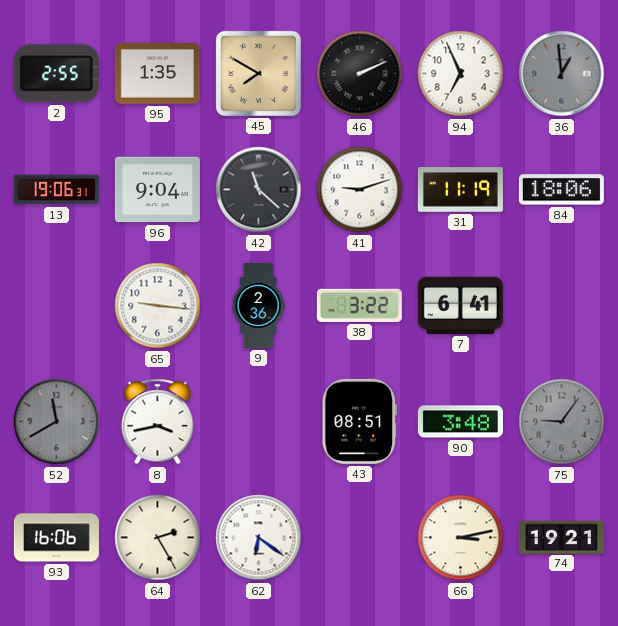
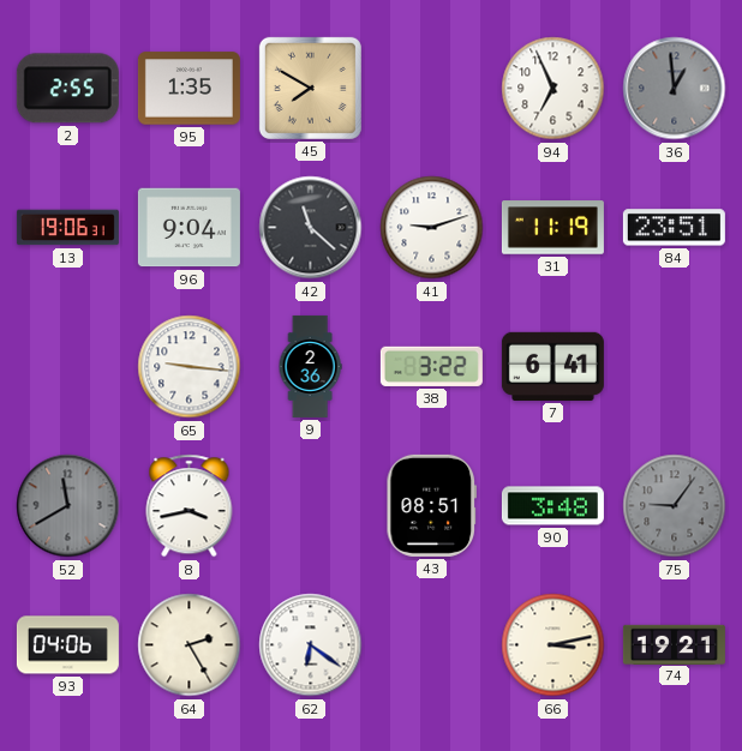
46: 2:11 -> none (360, 74)
84: 18:06 -> 23:51 (674, 228)
93: 16:06 -> 04:06 (67, 645)
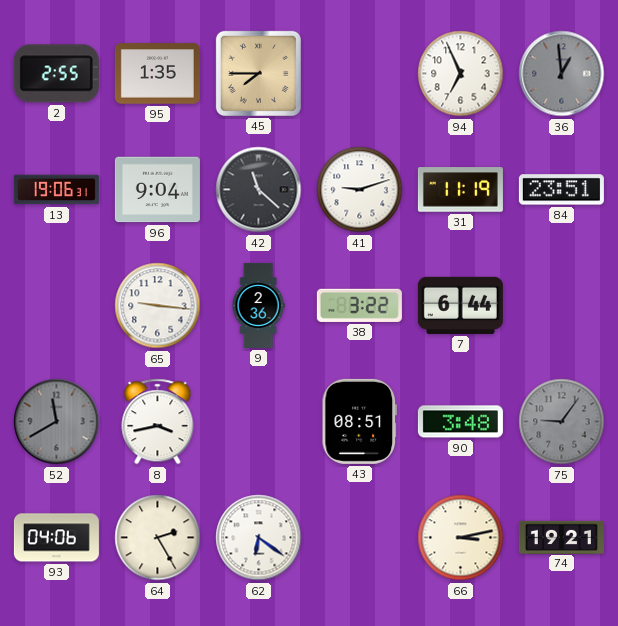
45: 7:50 -> 7:45 (258, 73)
7: 6:41 -> 6:44 (460, 305)
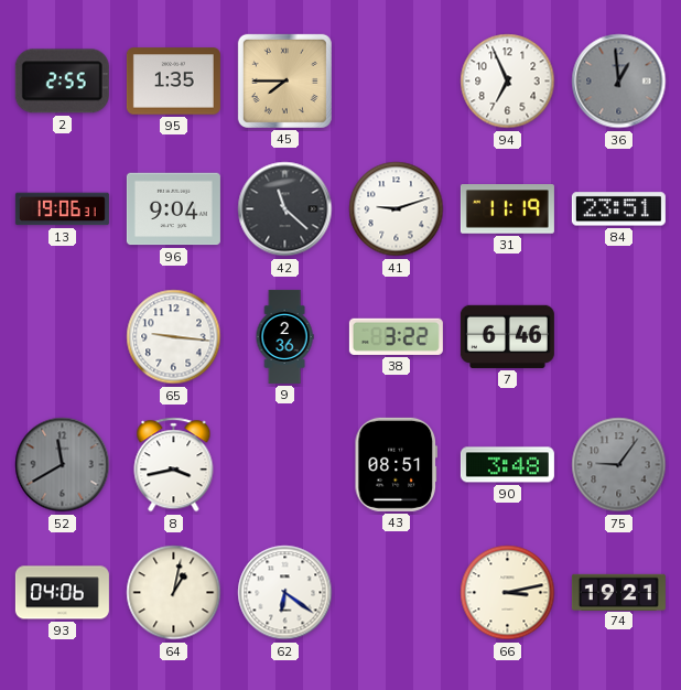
7: 6:44 -> 6:46 (507, 336)
64: 2:25 -> 1:02 (174, 593)
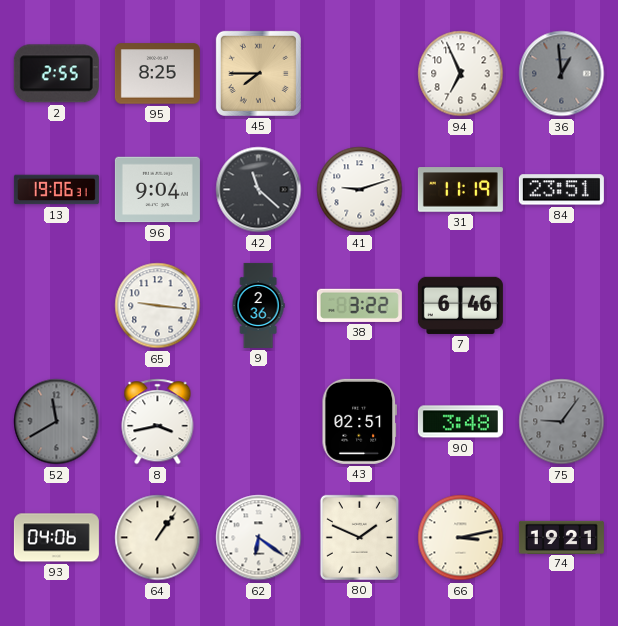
95: 1:35 -> 8:25 (157, 74)
43: 08:51 -> 02:51 (359, 421)
64: 1:02 -> 1:06 (158, 538)
80: none -> 1:49 (359, 537)
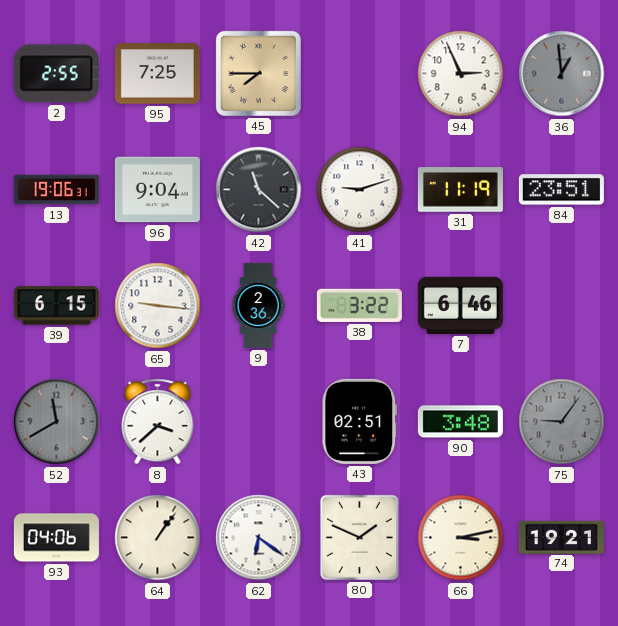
95: 8:25 -> 7:25 (157, 74)
94: 6:56 -> 2:56 (461, 74)
39: none -> 6:15 (56, 306)
8: 3:43 -> 3:38 (158, 422)
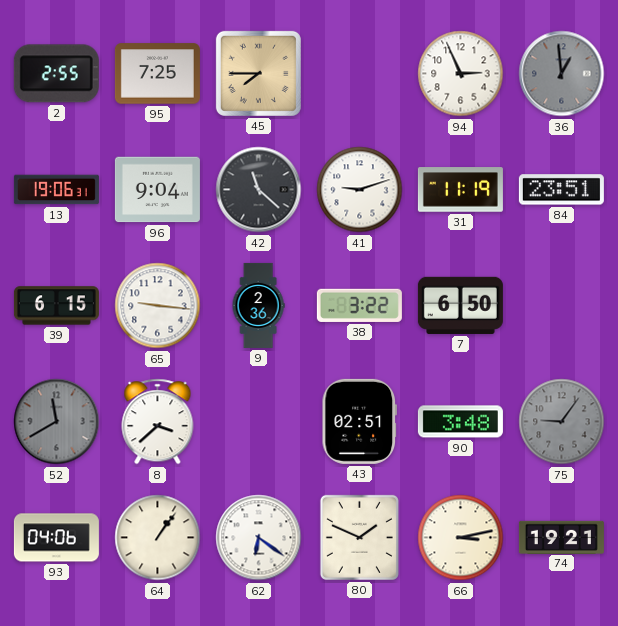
7: 6:46 -> 6:50 (460, 305)
